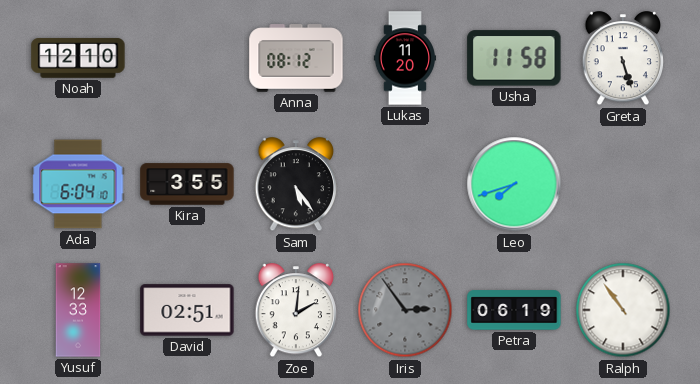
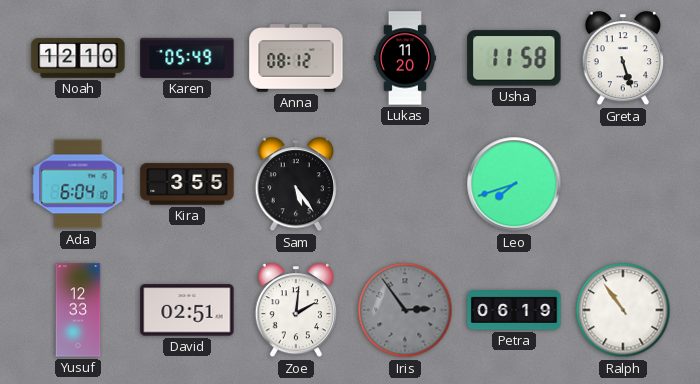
Karen: none -> 05:49 (187, 58)
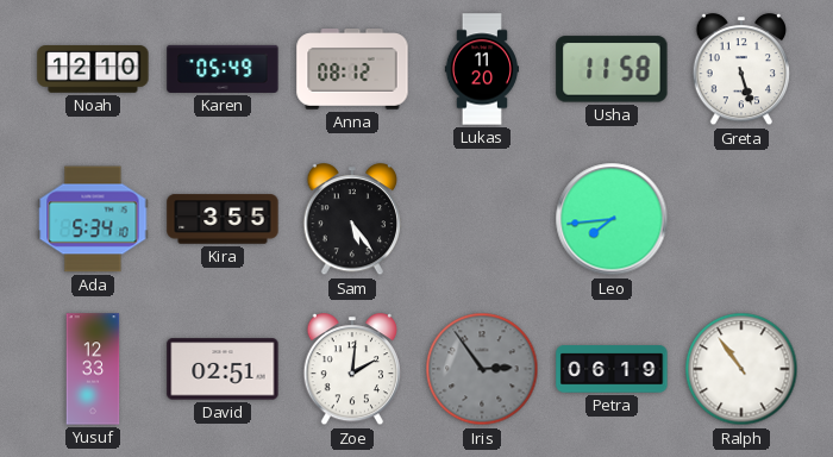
Ada: 6:04 -> 5:34 (93, 219)
Leo: 7:42 -> 7:44 (612, 219)
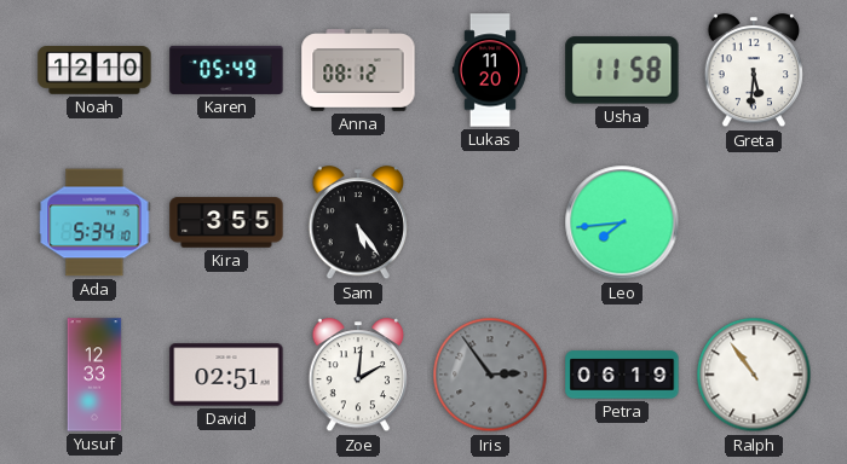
Greta: 5:27 -> 5:31 (753, 71)
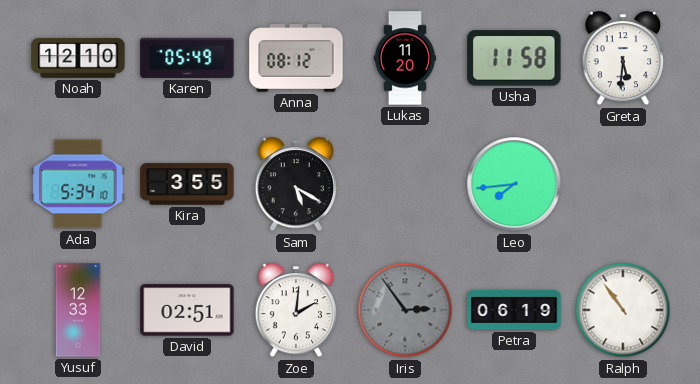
Sam: 5:24 -> 5:20 (295, 185)
